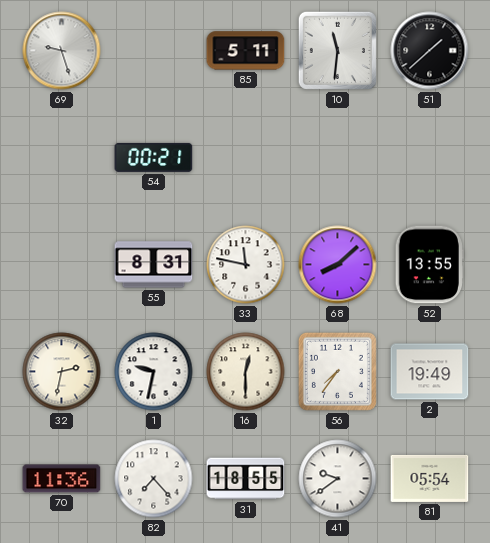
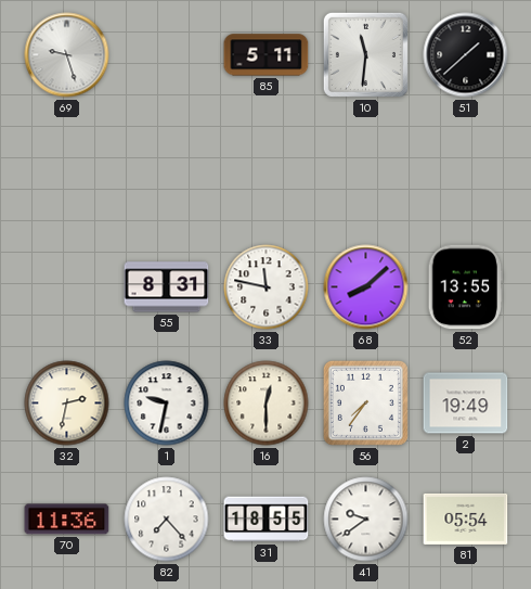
54: 00:21 -> none (154, 157)
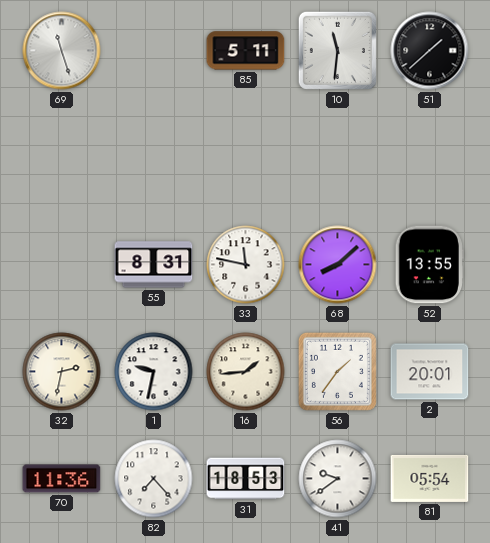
69: 9:27 -> 11:27 (62, 51)
16: 12:30 -> 1:44 (246, 372)
56: 7:36 -> 1:36 (337, 371)
2: 19:49 -> 20:01 (430, 372)
31: 18:55 -> 18:53 (246, 479)
